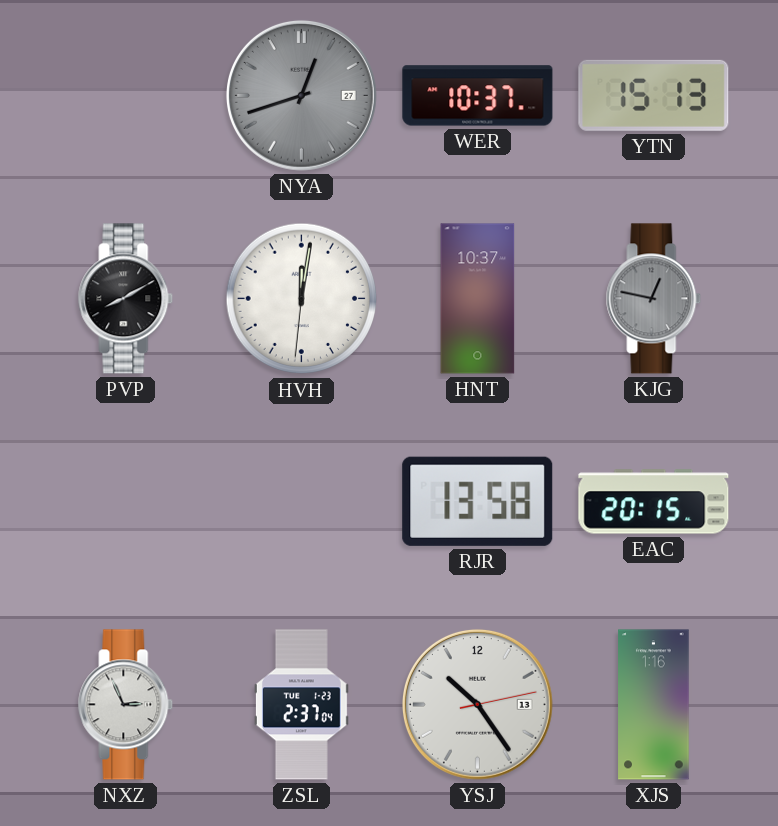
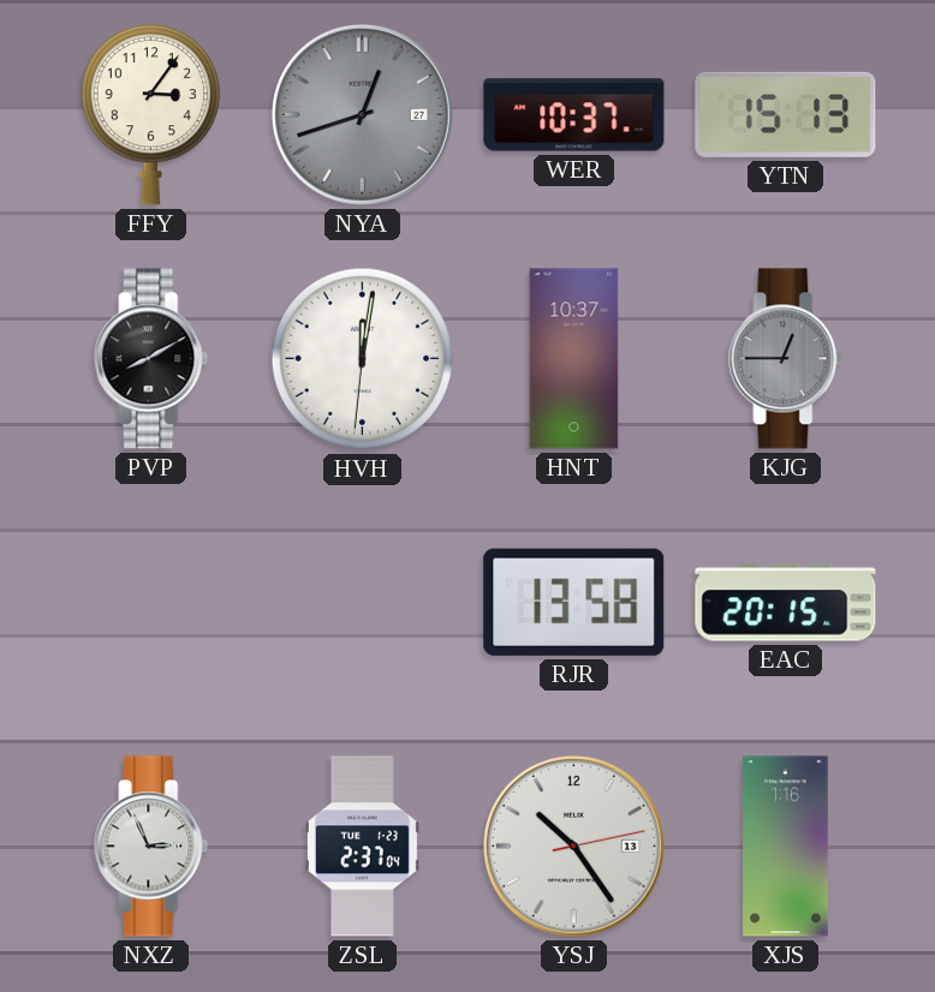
FFY: none -> 3:06 (150, 115)
KJG: 12:47 -> 12:45 (786, 359)
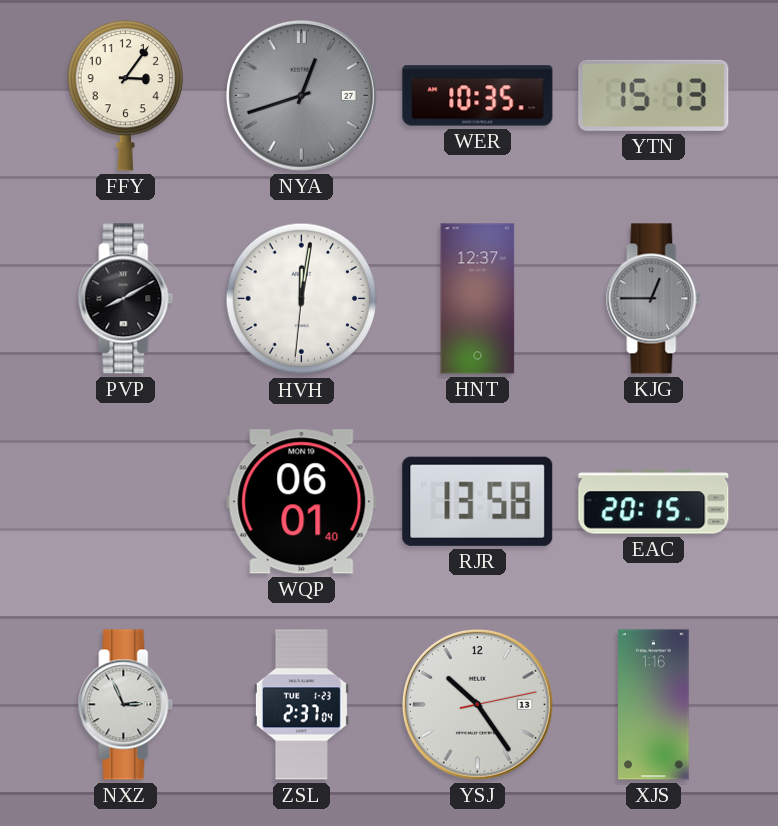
WER: 10:37 -> 10:35 (478, 96)
HNT: 10:37 -> 12:37 (478, 299)
WQP: none -> 06:01 (302, 502)
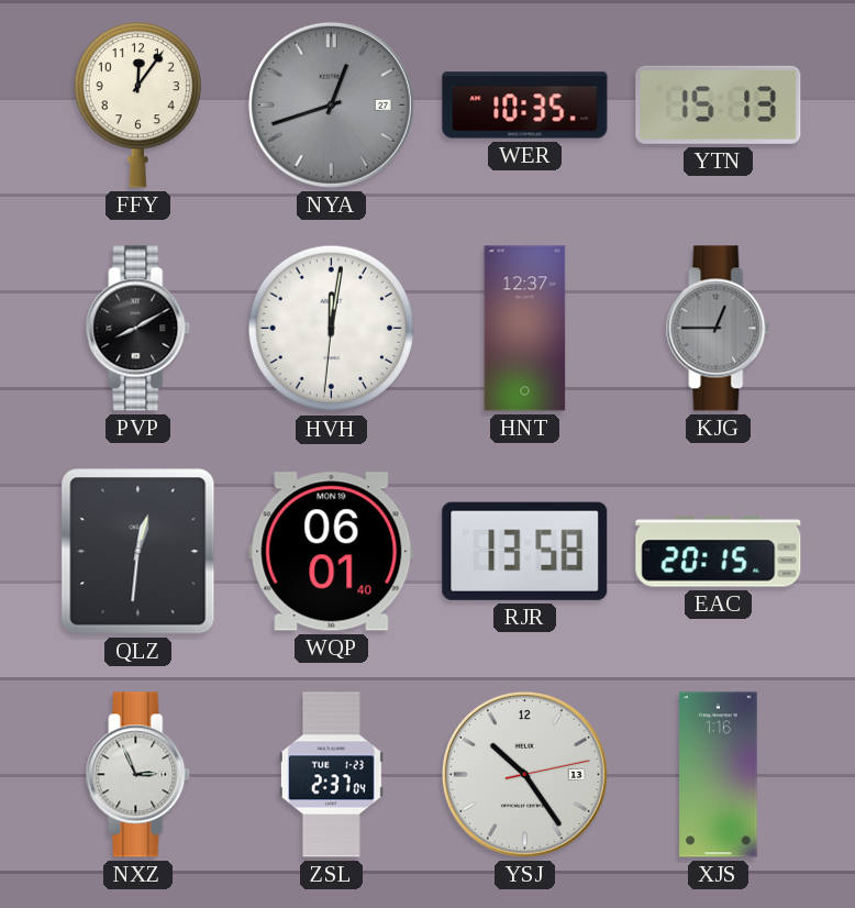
FFY: 3:06 -> 12:06 (137, 106)
QLZ: none -> 12:31 (138, 552)
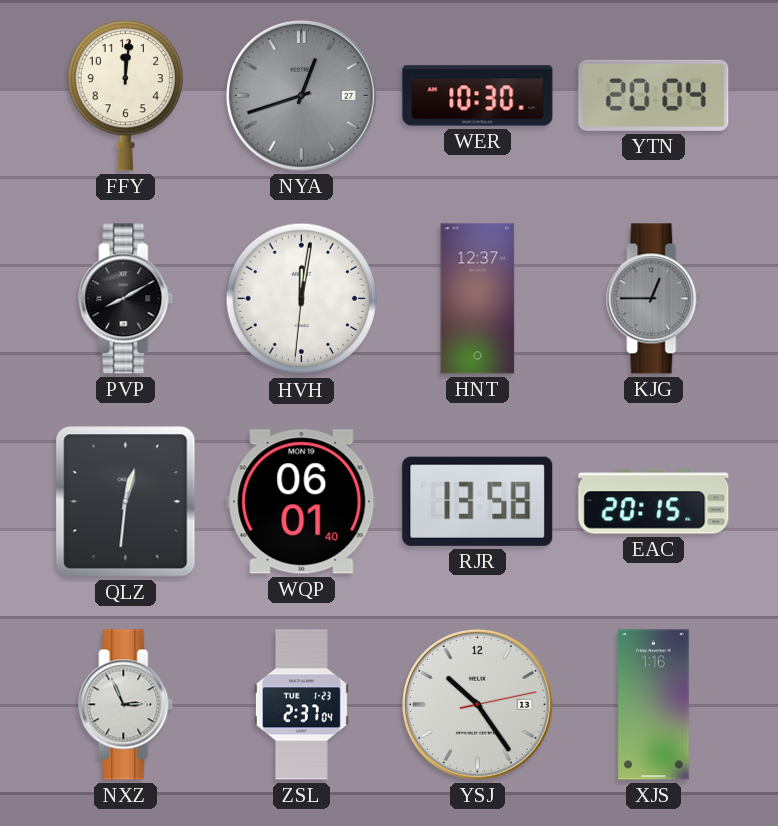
FFY: 12:06 -> 12:01 (125, 96)
WER: 10:35 -> 10:30 (478, 96)
YTN: 15:13 -> 20:04 (654, 95)
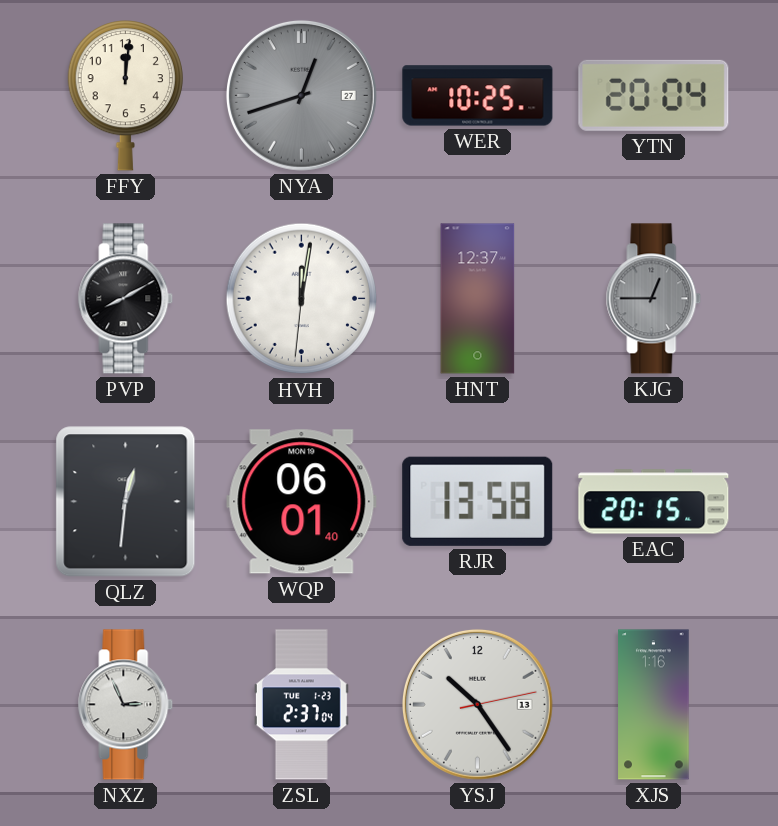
WER: 10:30 -> 10:25 (478, 96)
